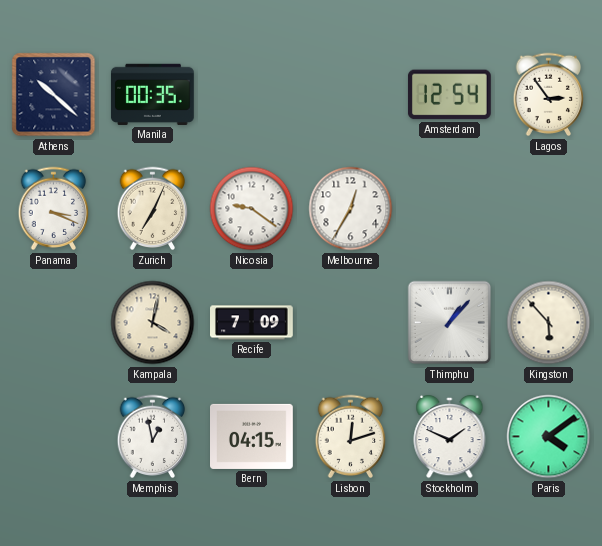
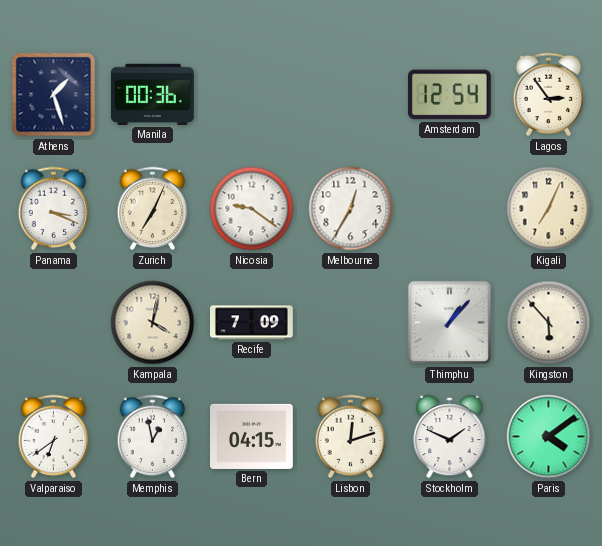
Athens: 10:22 -> 1:27 (54, 95)
Manila: 00:35 -> 00:36 (152, 94)
Kigali: none -> 7:04 (549, 209)
Valparaiso: none -> 6:39 (54, 437)
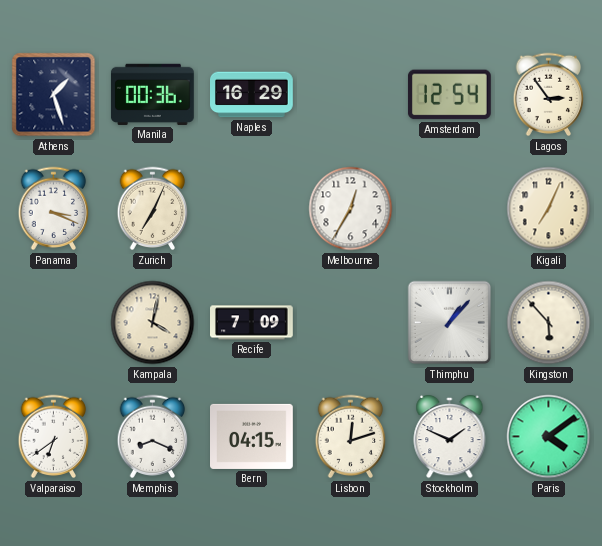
Naples: none -> 16:29 (252, 95)
Nicosia: 9:21 -> none (252, 209)
Memphis: 12:58 -> 8:19 (153, 437)
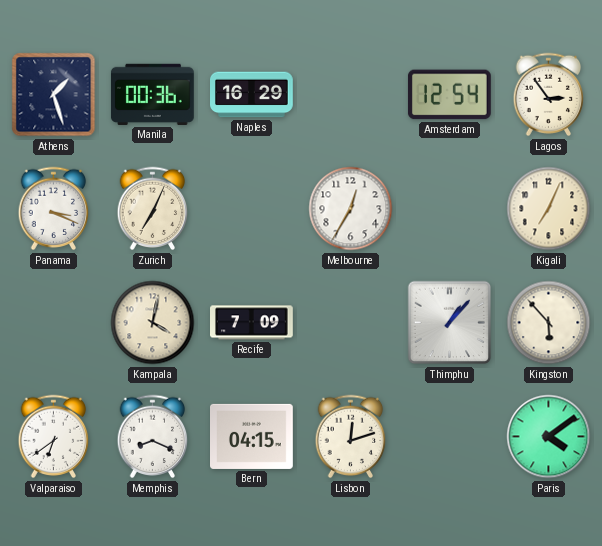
Stockholm: 1:49 -> none (450, 437)
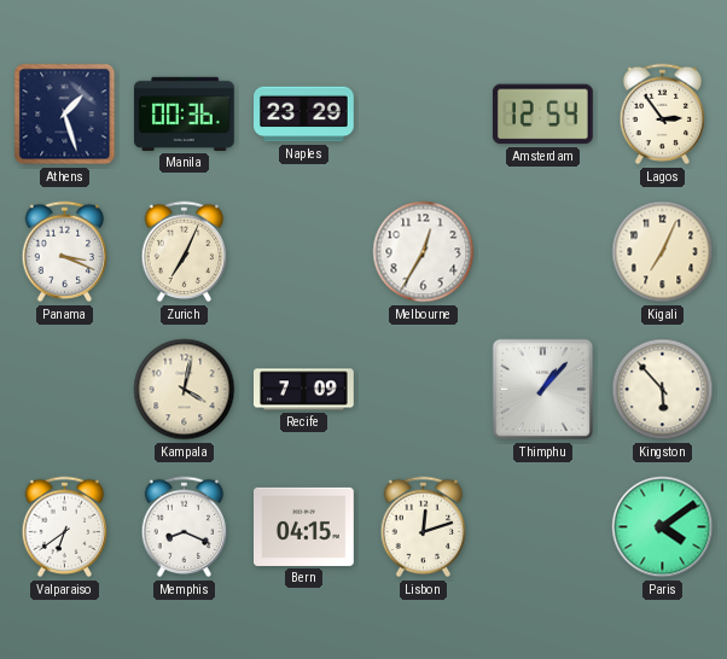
Naples: 16:29 -> 23:29 (304, 115)
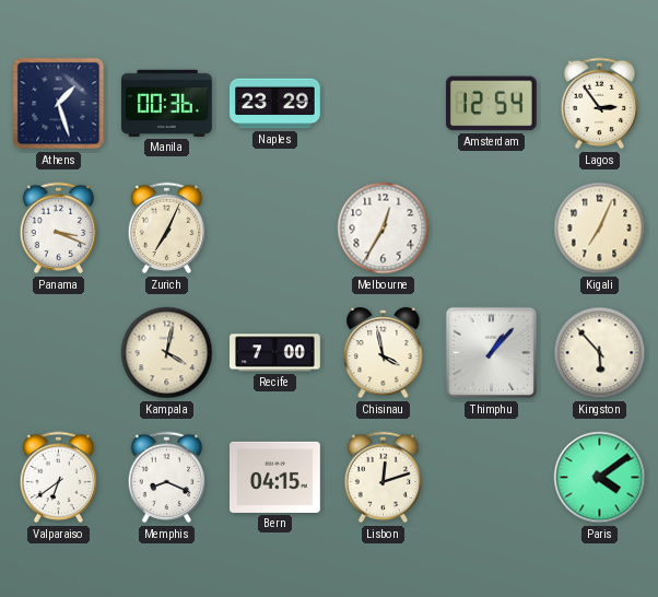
Recife: 7:09 -> 7:00 (275, 353)
Chisinau: none -> 3:58 (384, 353)
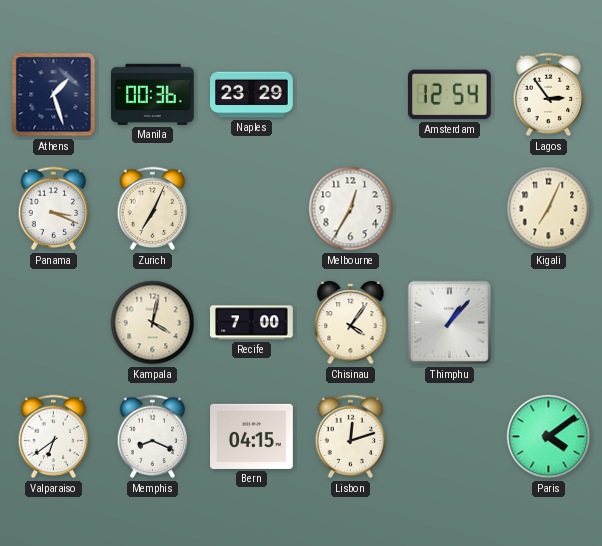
Chisinau: 3:58 -> 4:06 (351, 323)
Kingston: 5:53 -> none (600, 353)
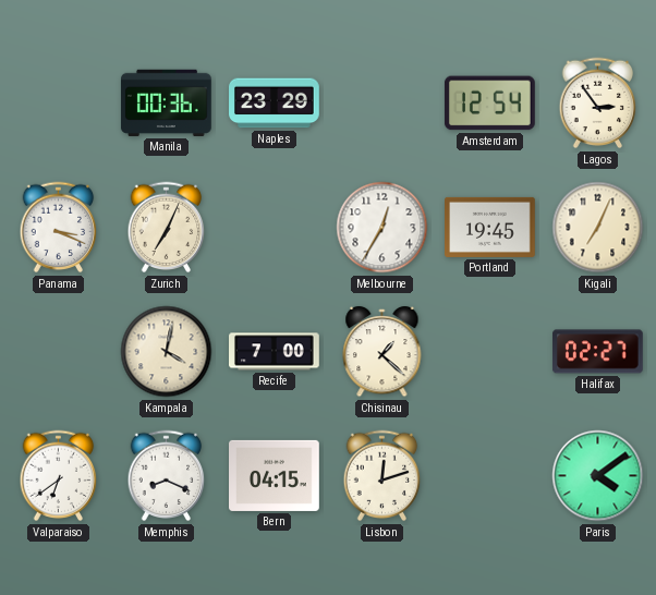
Athens: 1:27 -> none (54, 95)
Portland: none -> 19:45 (490, 227)
Chisinau: 4:06 -> 1:22 (382, 352)
Thimphu: 1:07 -> none (450, 323)
Halifax: none -> 02:27 (598, 352)
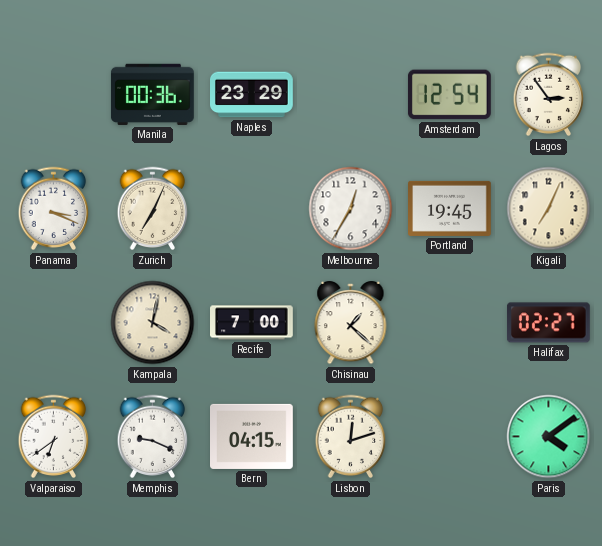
Memphis: 8:19 -> 9:19 (153, 437)
